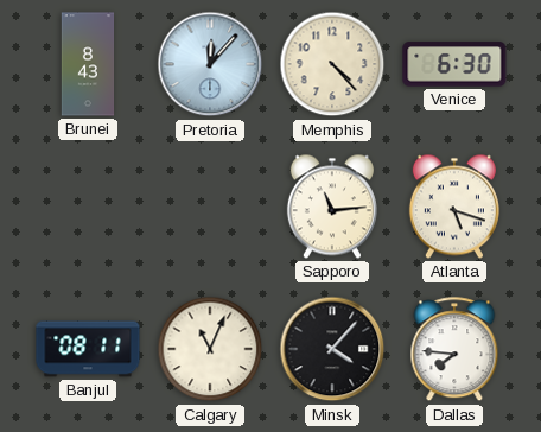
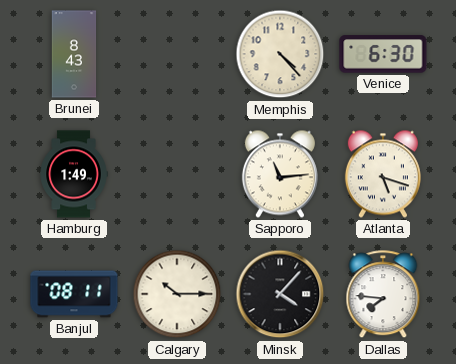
Pretoria: 12:07 -> none (210, 64)
Hamburg: none -> 1:49 (74, 174)
Calgary: 11:04 -> 10:15 (177, 294)
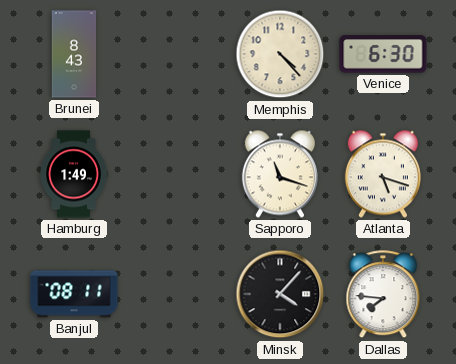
Sapporo: 11:14 -> 11:18 (280, 174)
Calgary: 10:15 -> none (177, 294)
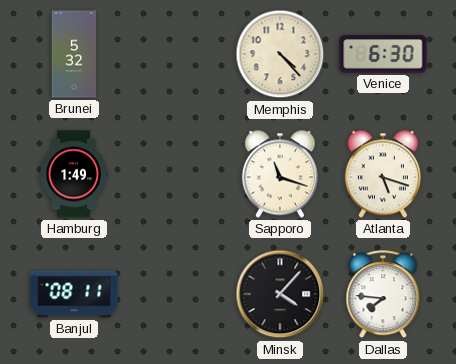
Brunei: 8:43 -> 5:32 (74, 54)
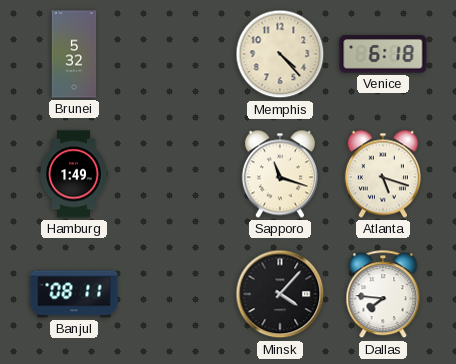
Venice: 6:30 -> 6:18 (383, 54)
